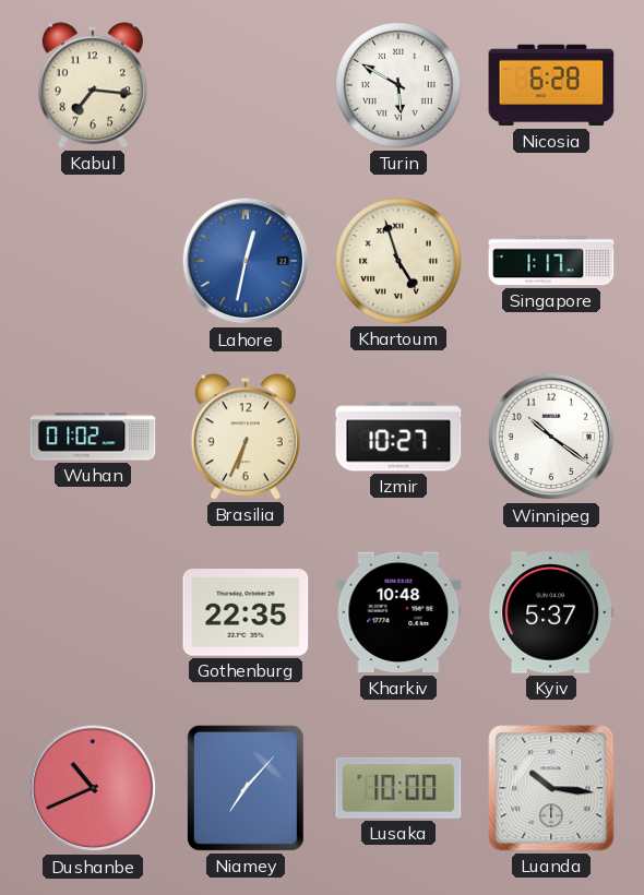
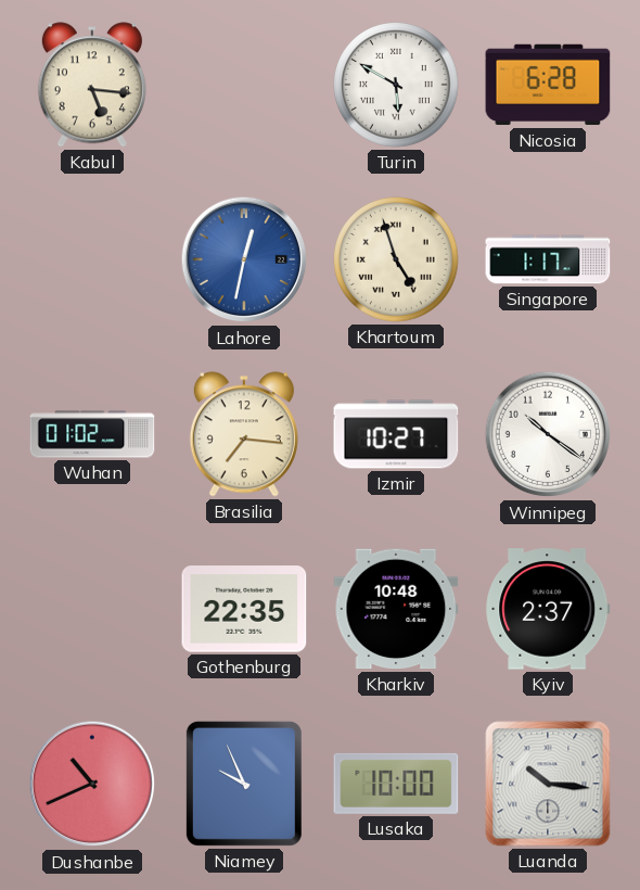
Kabul: 7:16 -> 5:16 (92, 85)
Brasilia: 6:34 -> 7:16 (244, 434)
Kyiv: 5:37 -> 2:37 (548, 609)
Niamey: 7:07 -> 9:56 (244, 784)
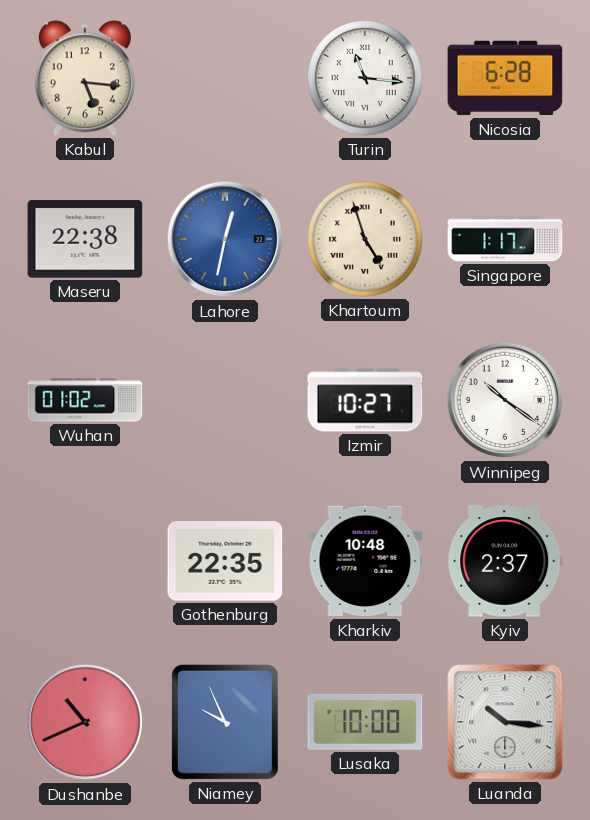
Turin: 5:50 -> 11:16 (366, 79)
Maseru: none -> 22:38 (85, 239)
Brasilia: 7:16 -> none (244, 434)
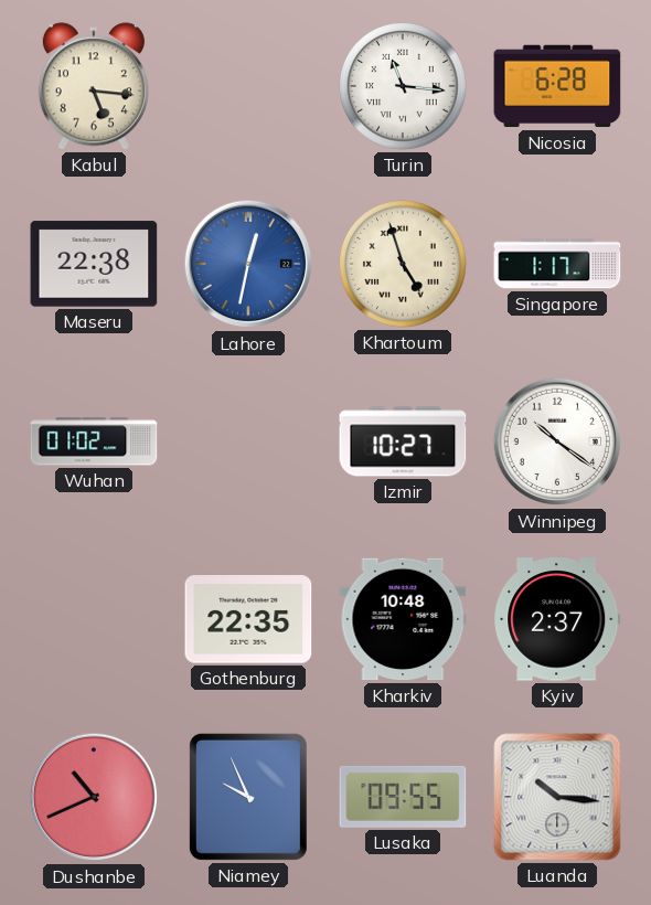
Lusaka: 10:00 -> 09:55 (403, 797)
